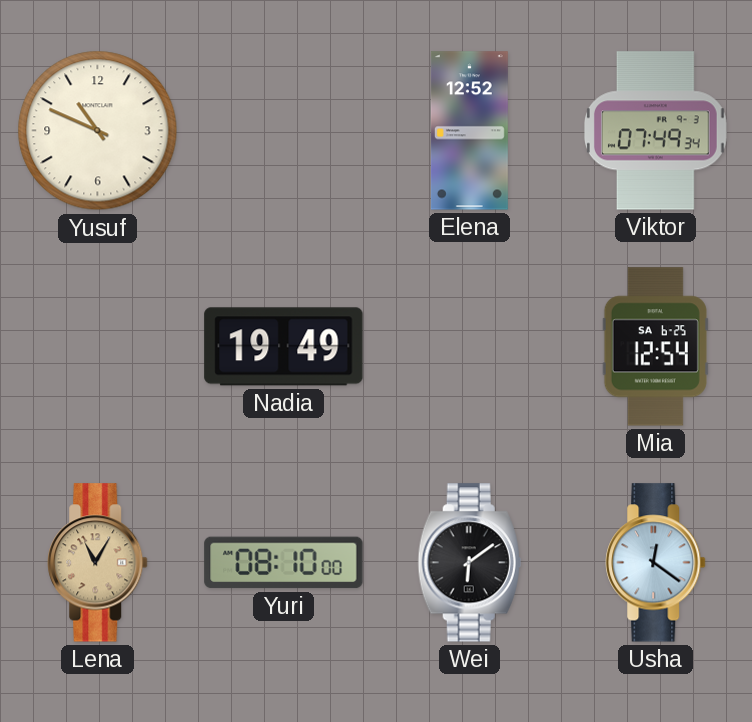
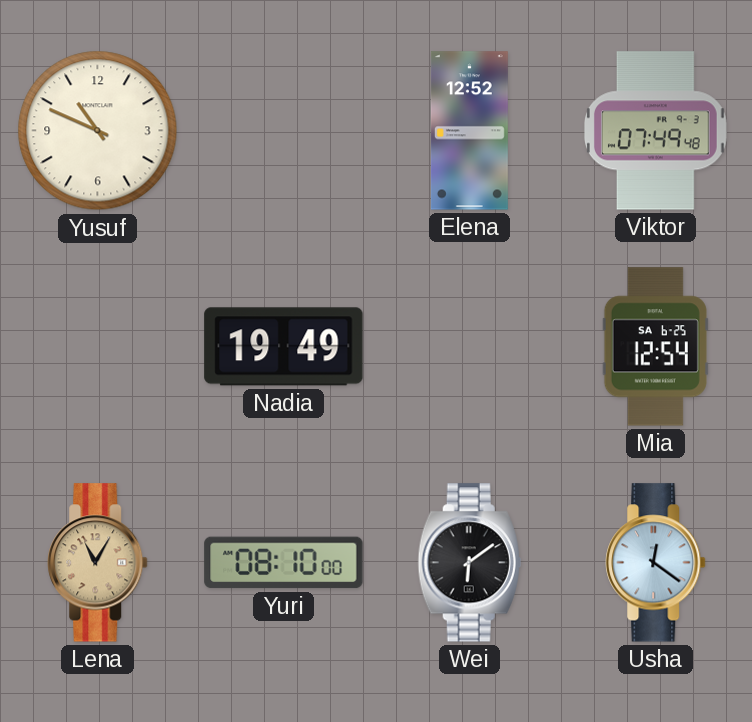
Viktor: 07:49:34 -> 07:49:48 (655, 131)
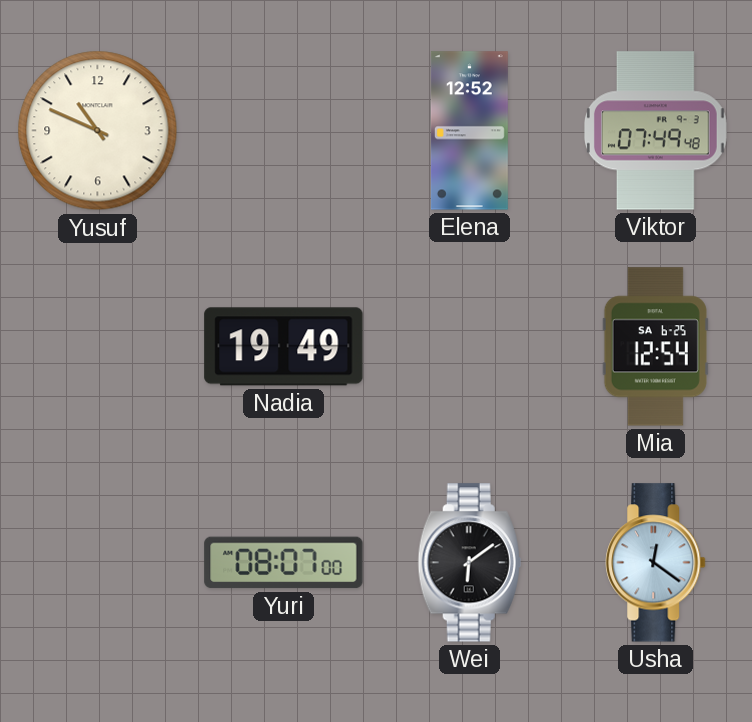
Lena: 11:05 -> none (98, 563)
Yuri: 08:10 -> 08:07 (284, 563)
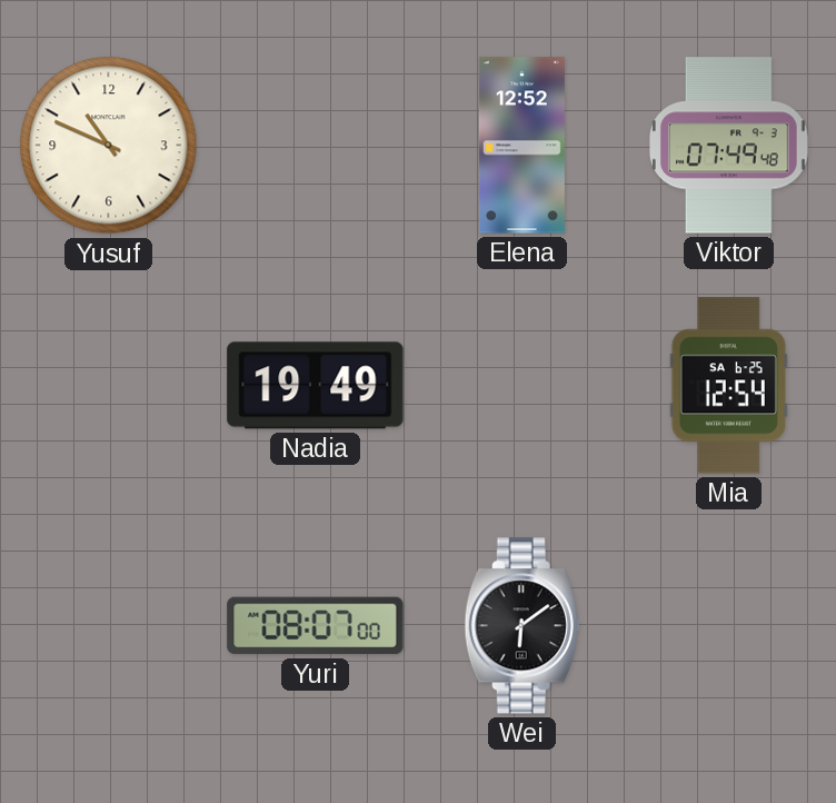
Usha: 12:21 -> none (656, 563)
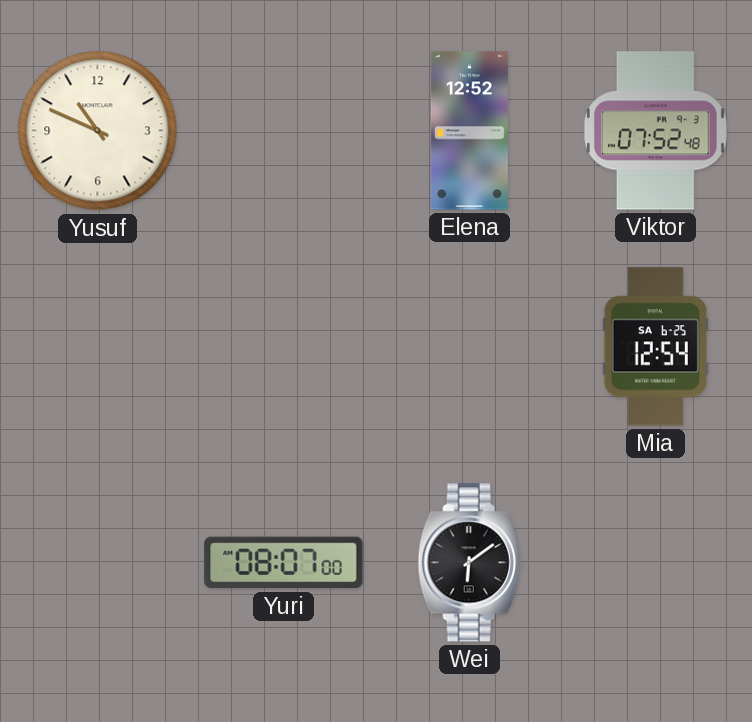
Viktor: 07:49 -> 07:52 (655, 131)
Nadia: 19:49 -> none (316, 386)
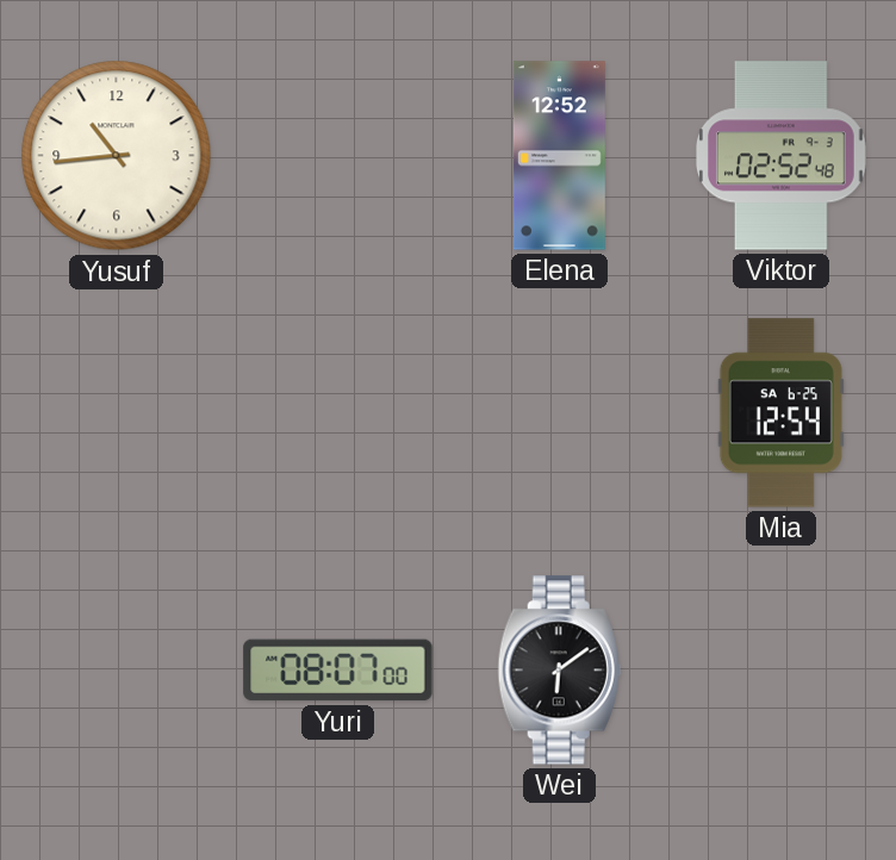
Yusuf: 10:49 -> 10:44 (117, 156)
Viktor: 07:52 -> 02:52 (780, 156)
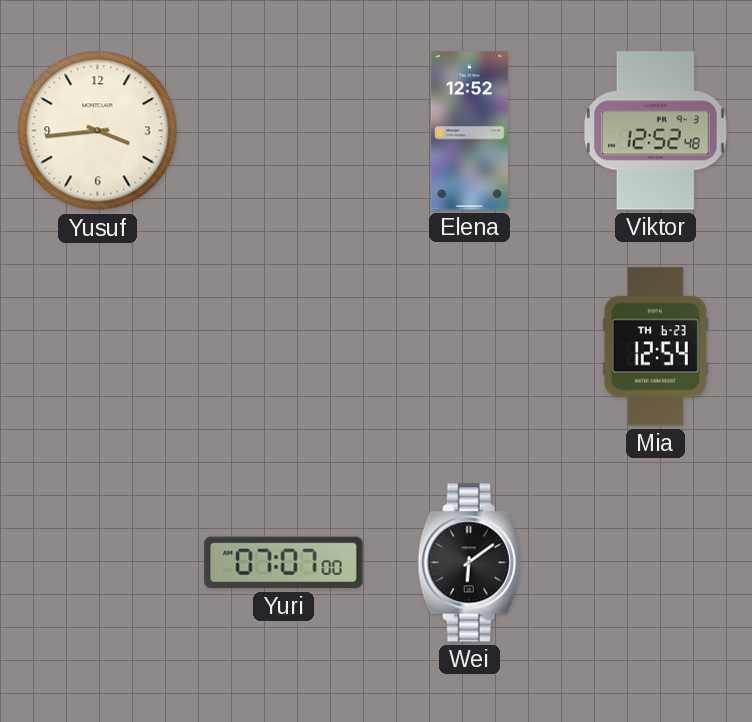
Yusuf: 10:44 -> 3:44 (98, 131)
Viktor: 02:52 -> 12:52 (655, 131)
Mia date: SA 6-25 -> TH 6-23 (655, 347)
Yuri: 08:07 -> 07:07 (284, 563)
